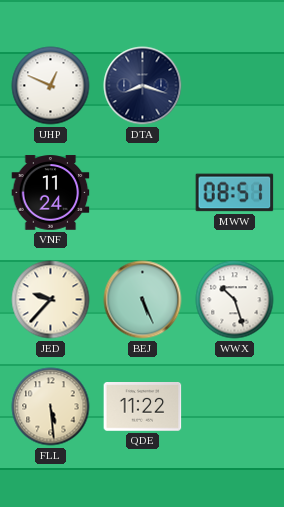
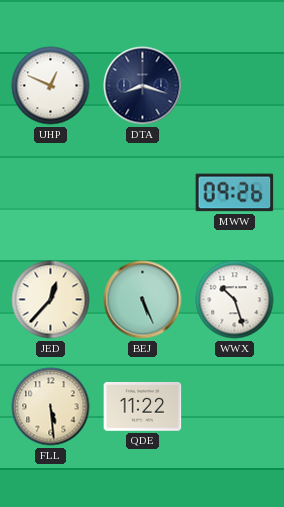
VNF: 11:24 -> none (51, 193)
MWW: 08:51 -> 09:26 (235, 193)
JED: 9:37 -> 12:37 (51, 300)
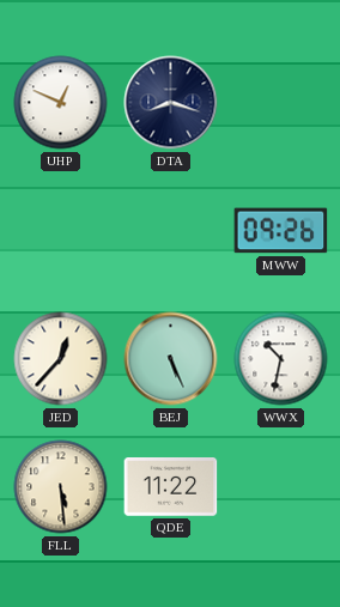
WWX: 10:27 -> 10:32 (281, 359)
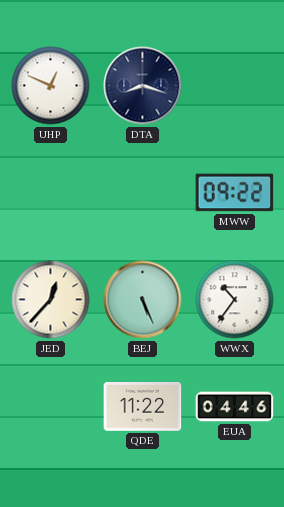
MWW: 09:26 -> 09:22 (235, 193)
WWX: 10:32 -> 10:36 (235, 300)
FLL: 5:29 -> none (61, 487)
EUA: none -> 04:46 (235, 407)
